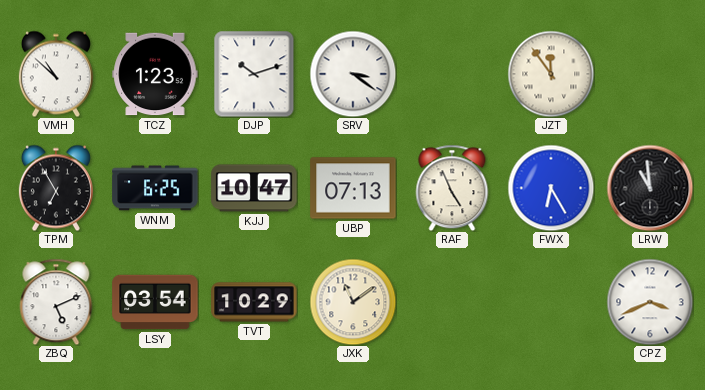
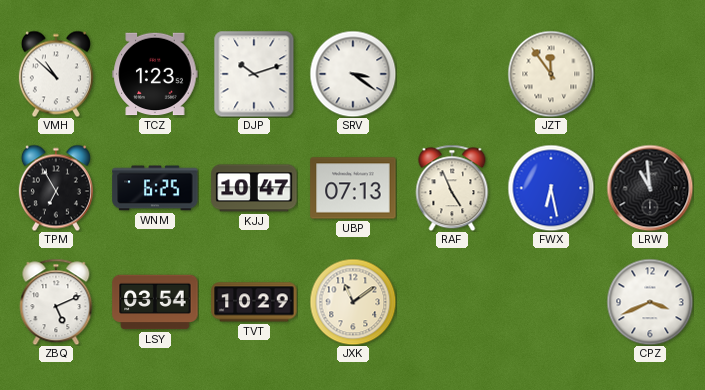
FWX: 6:25 -> 6:28 (551, 188)
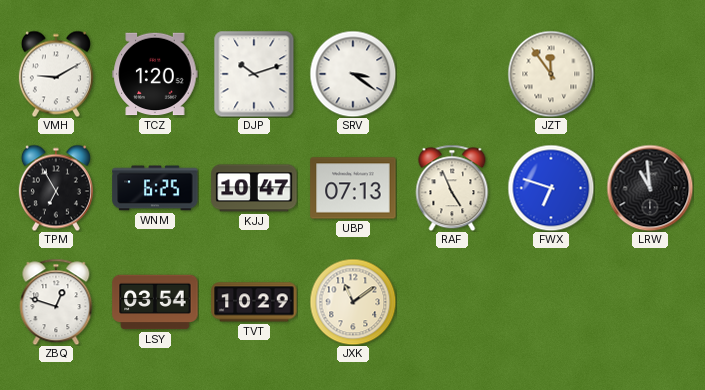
VMH: 10:52 -> 9:10 (56, 74)
TCZ: 1:23 -> 1:20 (155, 74)
FWX: 6:28 -> 6:48 (551, 188)
ZBQ: 5:11 -> 12:48 (56, 302)
CPZ: 3:41 -> none (650, 302)
